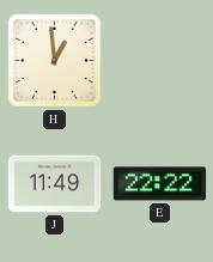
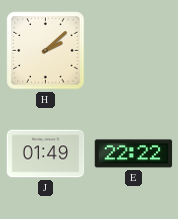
H: 12:59 -> 2:08 (46, 51)
J: 11:49 -> 01:49 (46, 154)
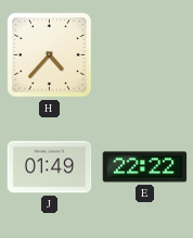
H: 2:08 -> 4:37 (50, 55)
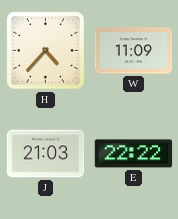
W: none -> 11:09 (134, 51)
J: 01:49 -> 21:03 (46, 154)
